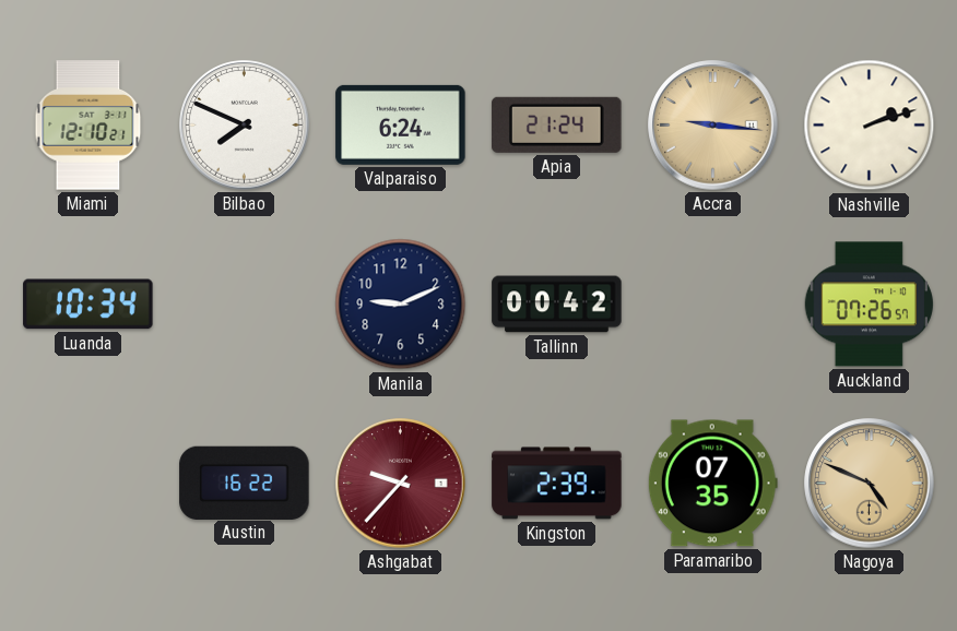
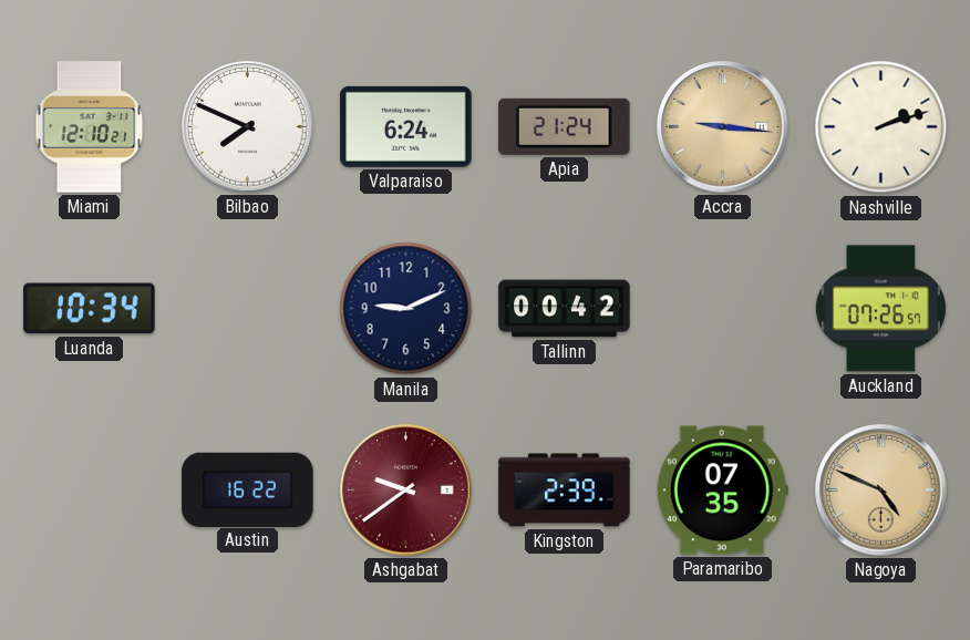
Ashgabat: 9:37 -> 9:39 (406, 491)
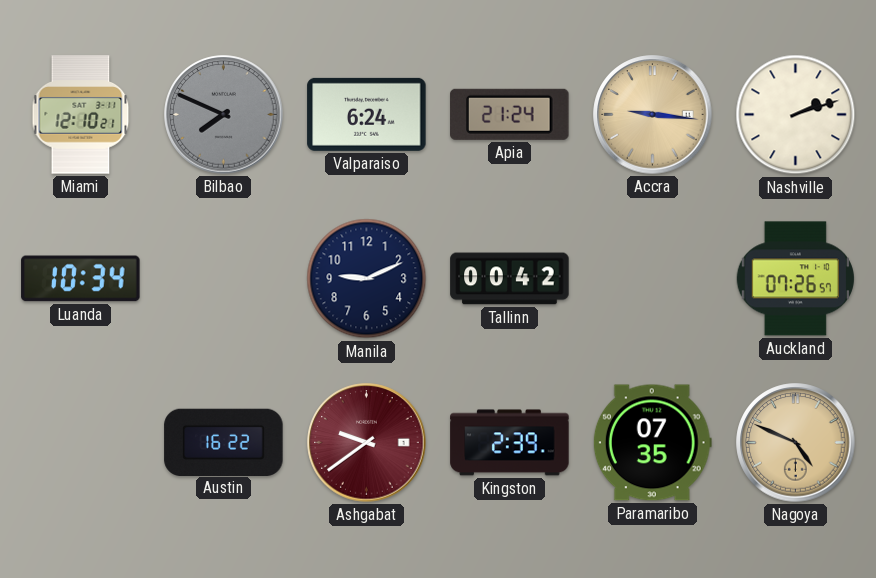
Bilbao dial: white -> grey (224, 115)
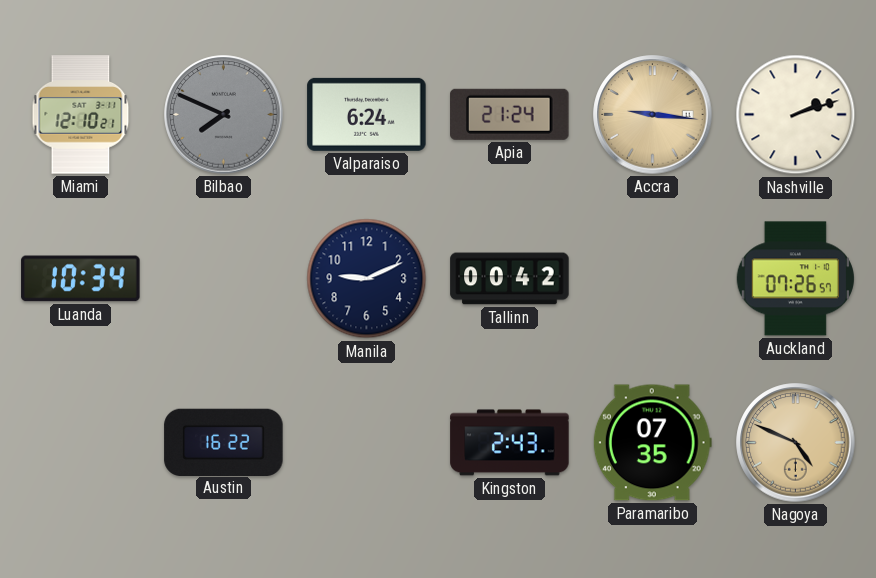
Ashgabat: 9:39 -> none (367, 443)
Kingston: 2:39 -> 2:43 (510, 443)
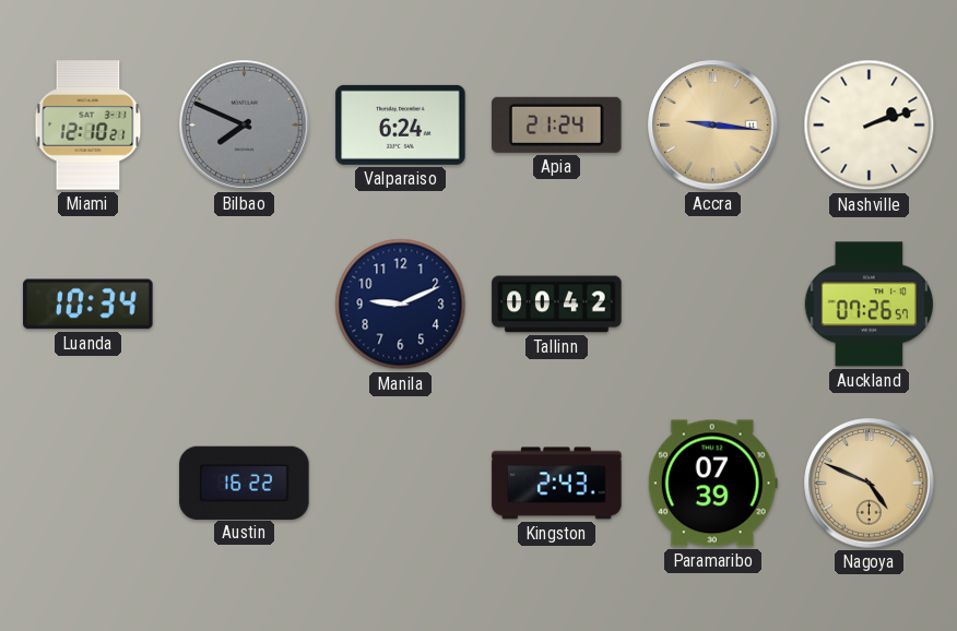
Paramaribo: 07:35 -> 07:39 (712, 484)
